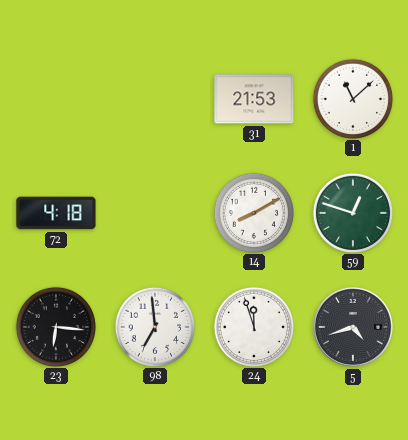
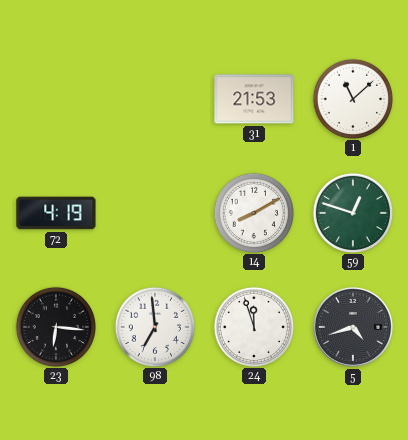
72: 4:18 -> 4:19 (56, 213)
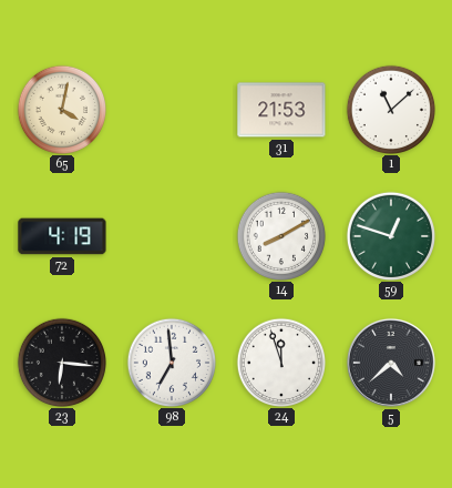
65: none -> 4:02 (61, 109)
5: 4:42 -> 4:38 (391, 363)
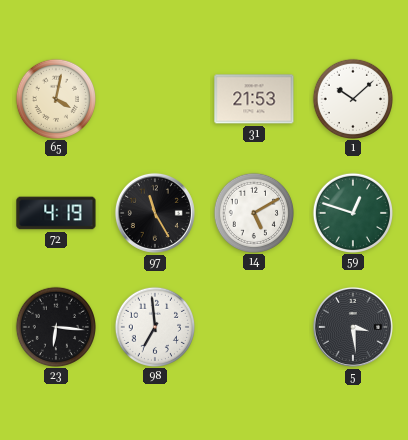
1: 11:08 -> 10:08 (352, 98)
97: none -> 11:25 (155, 213)
14: 8:10 -> 5:10 (253, 212)
24: 11:57 -> none (280, 362)
5: 4:38 -> 3:29 (353, 327)
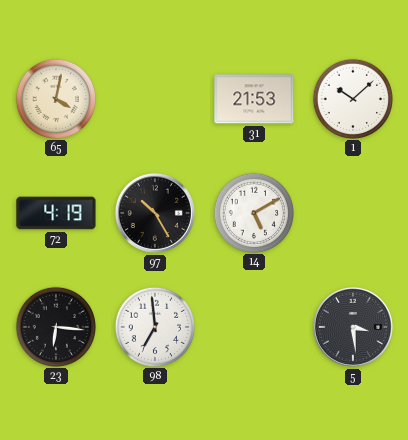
97: 11:25 -> 10:25 (155, 213)
59: 12:48 -> none (352, 212)
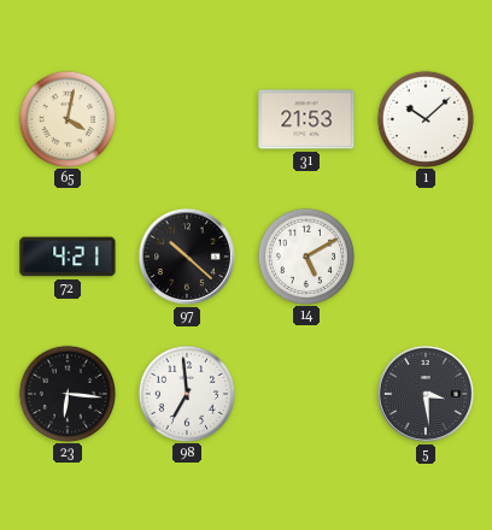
72: 4:19 -> 4:21 (68, 257)
97: 10:25 -> 10:22 (187, 257)
